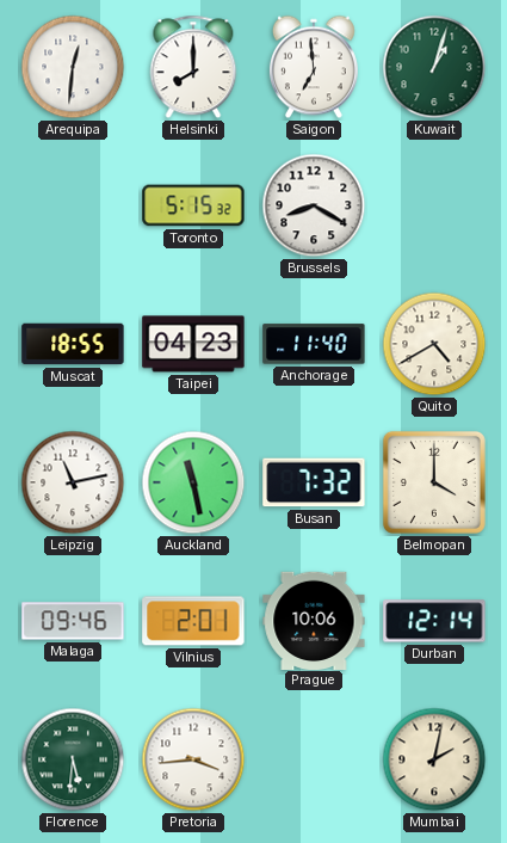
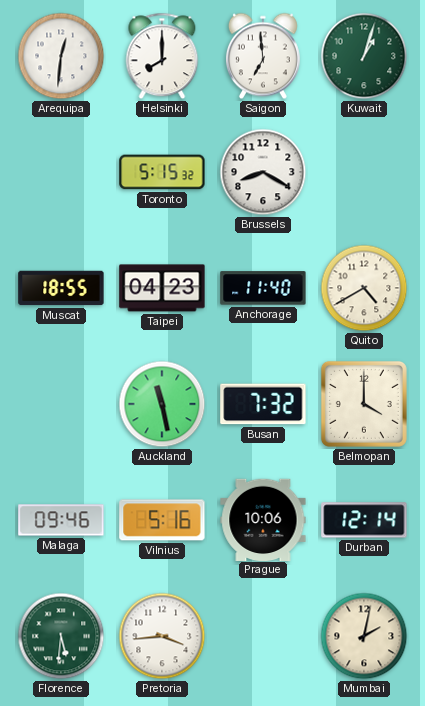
Leipzig: 11:13 -> none (73, 482)
Vilnius: 2:01 -> 5:16 (162, 520)
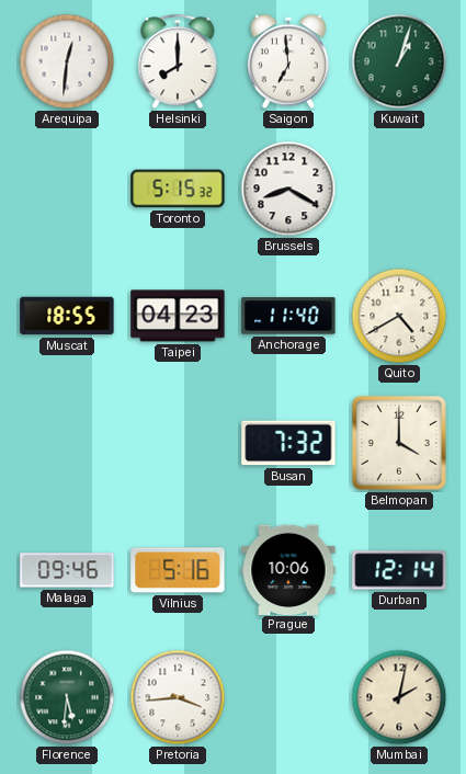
Auckland: 11:28 -> none (162, 404)
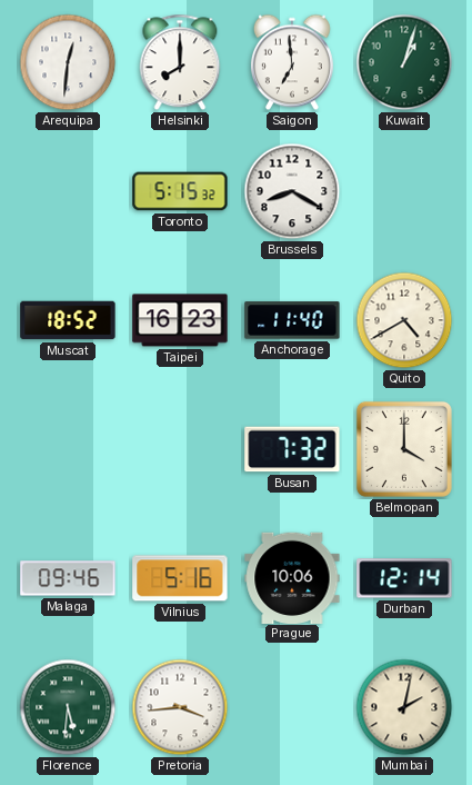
Muscat: 18:55 -> 18:52 (68, 320)
Taipei: 04:23 -> 16:23 (180, 320)
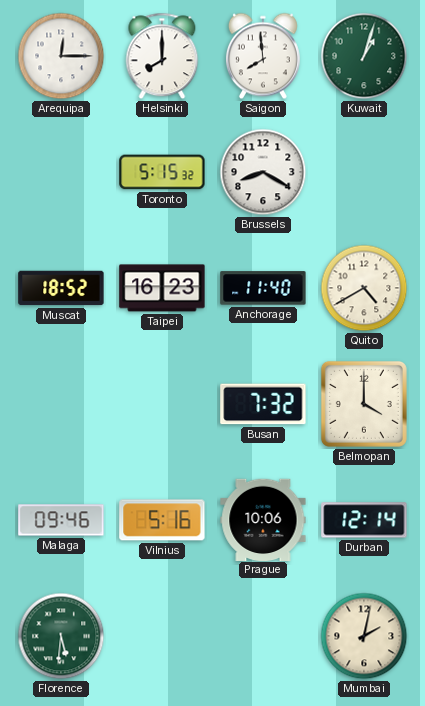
Arequipa: 12:31 -> 12:15 (61, 56)
Saigon: 6:59 -> 7:59 (263, 56)
Pretoria: 3:44 -> none (180, 707)
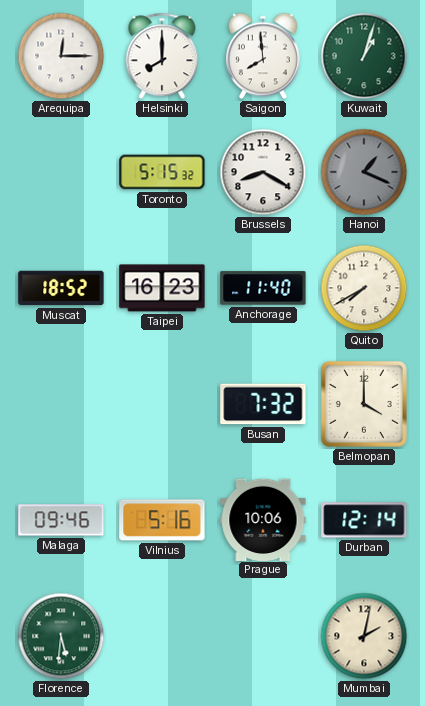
Hanoi: none -> 1:19 (364, 172)
Quito: 4:40 -> 7:40 (364, 288)
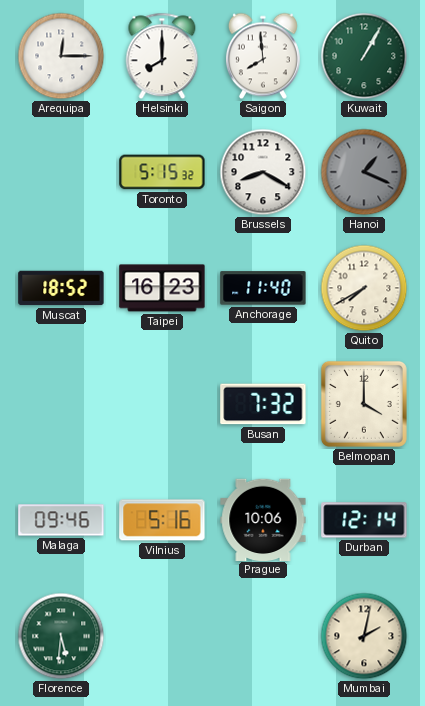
Kuwait: 1:03 -> 1:05 (364, 56)
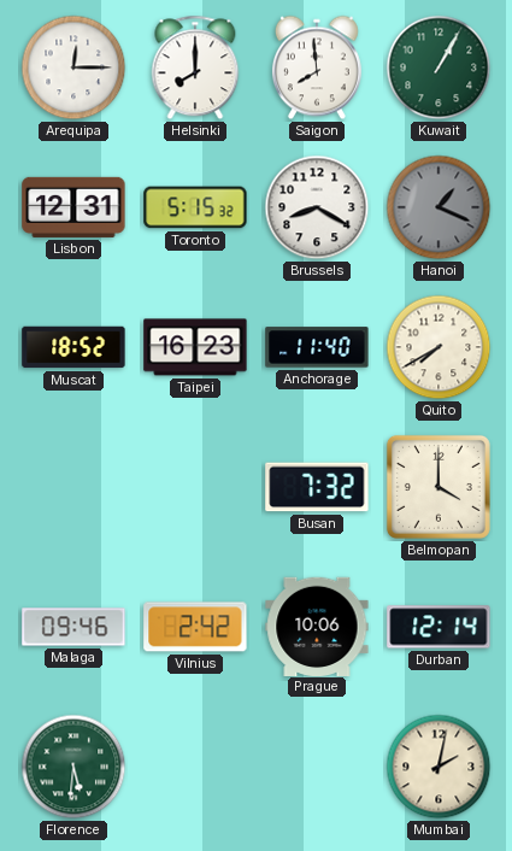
Lisbon: none -> 12:31 (73, 207)
Vilnius: 5:16 -> 2:42 (195, 627)
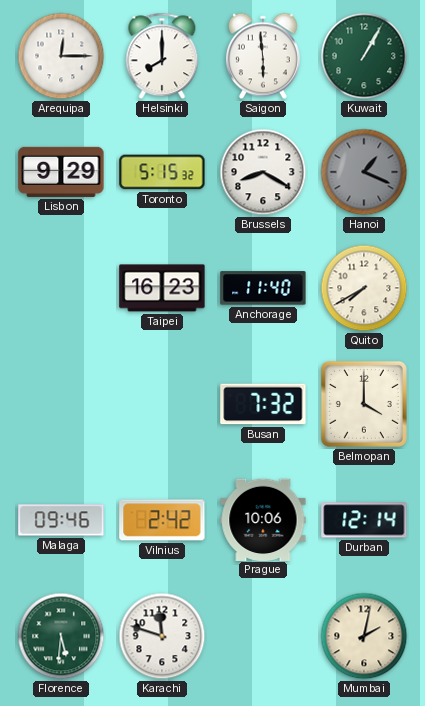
Saigon: 7:59 -> 5:59 (263, 56)
Lisbon: 12:31 -> 9:29 (61, 172)
Muscat: 18:52 -> none (73, 347)
Karachi: none -> 11:48 (162, 636)
